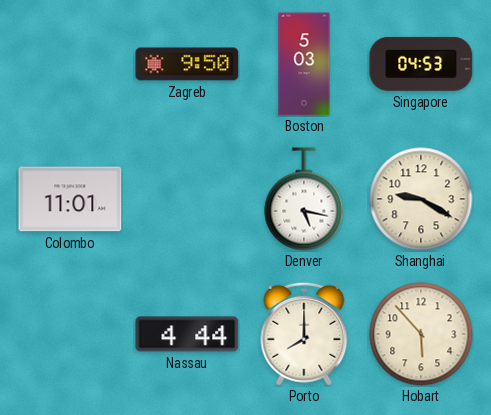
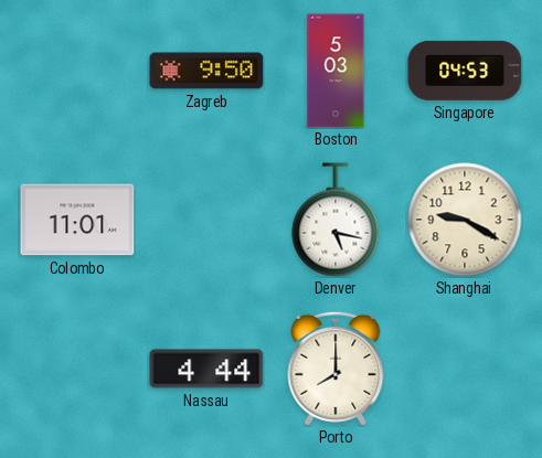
Hobart: 5:53 -> none (421, 334)
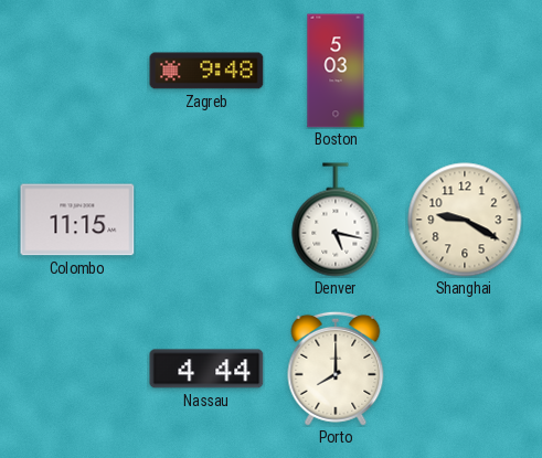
Zagreb: 9:50 -> 9:48 (206, 71)
Singapore: 04:53 -> none (465, 71)
Colombo: 11:01 -> 11:15 (77, 220)
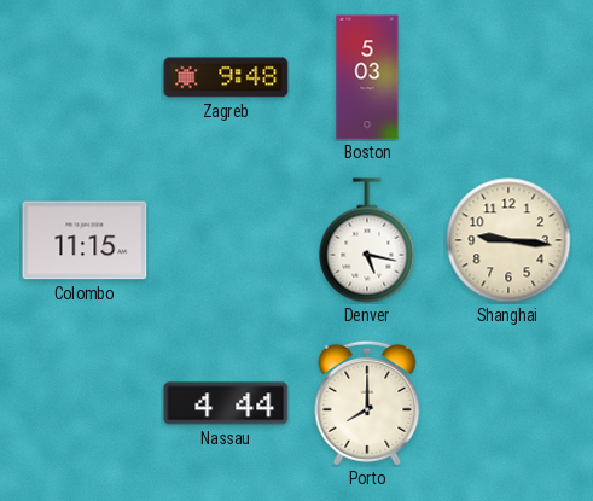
Shanghai: 9:20 -> 9:16 (508, 240)
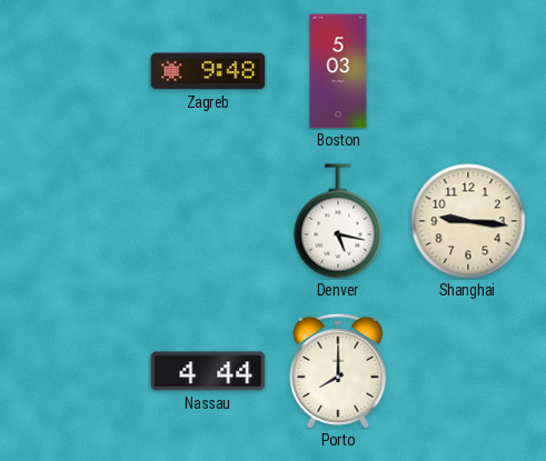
Colombo: 11:15 -> none (85, 240)
